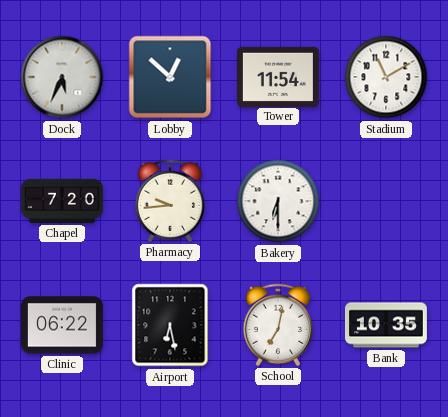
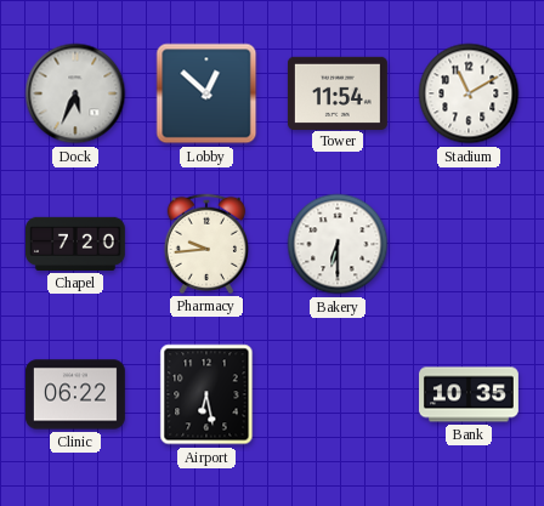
School: 7:02 -> none (277, 325)
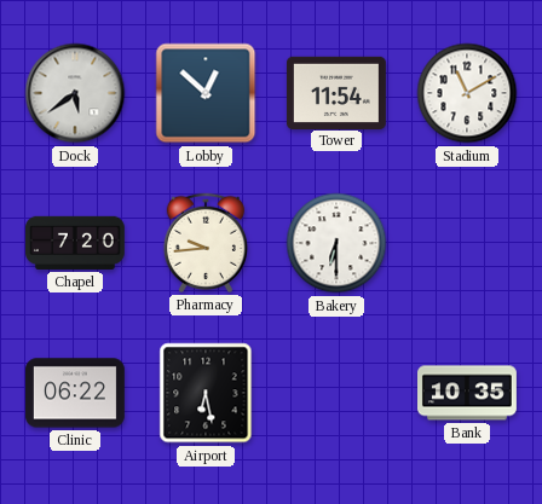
Dock: 5:34 -> 5:39 (75, 93)
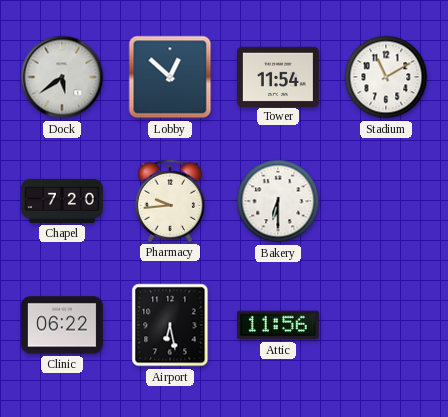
Attic: none -> 11:56 (278, 325)
Bank: 10:35 -> none (468, 393)
